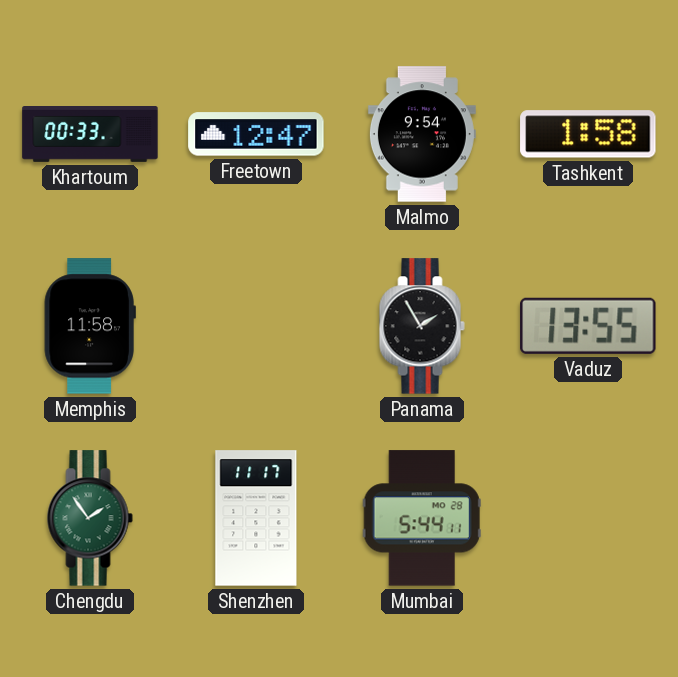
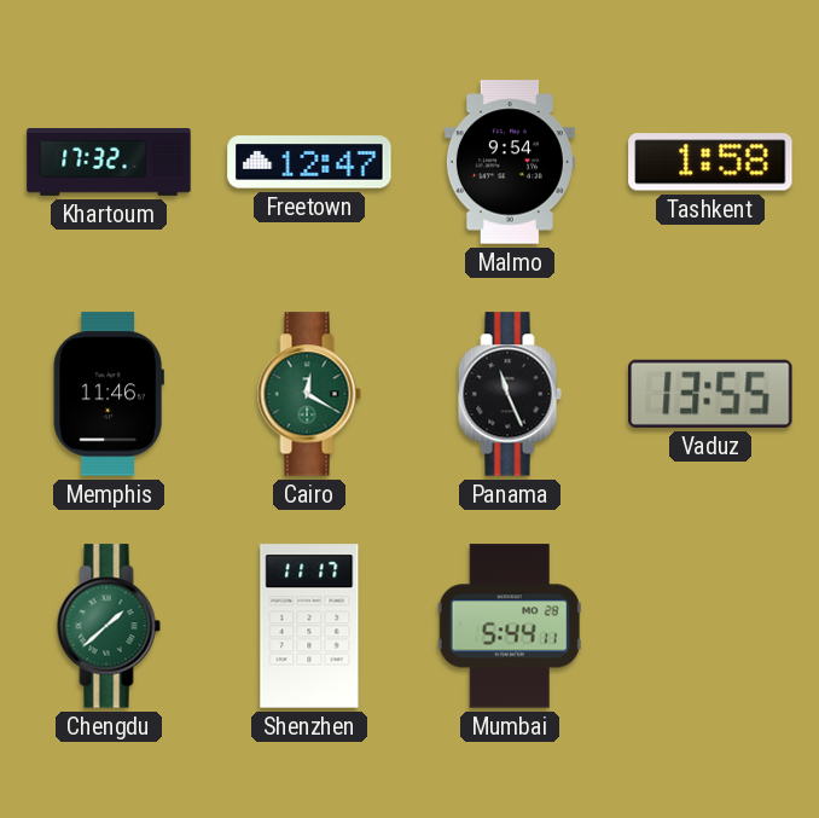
Khartoum: 00:33 -> 17:32 (109, 163)
Memphis: 11:58 -> 11:46 (109, 394)
Cairo: none -> 12:20 (309, 394)
Panama: 1:55 -> 11:26 (510, 394)
Chengdu: 1:54 -> 1:38 (109, 626)
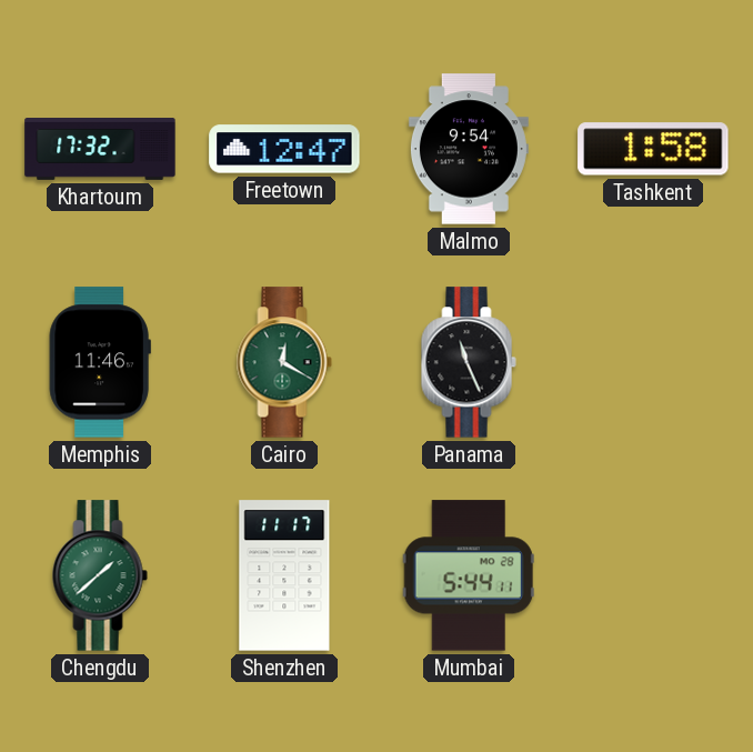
Vaduz: 13:55 -> none (710, 394)
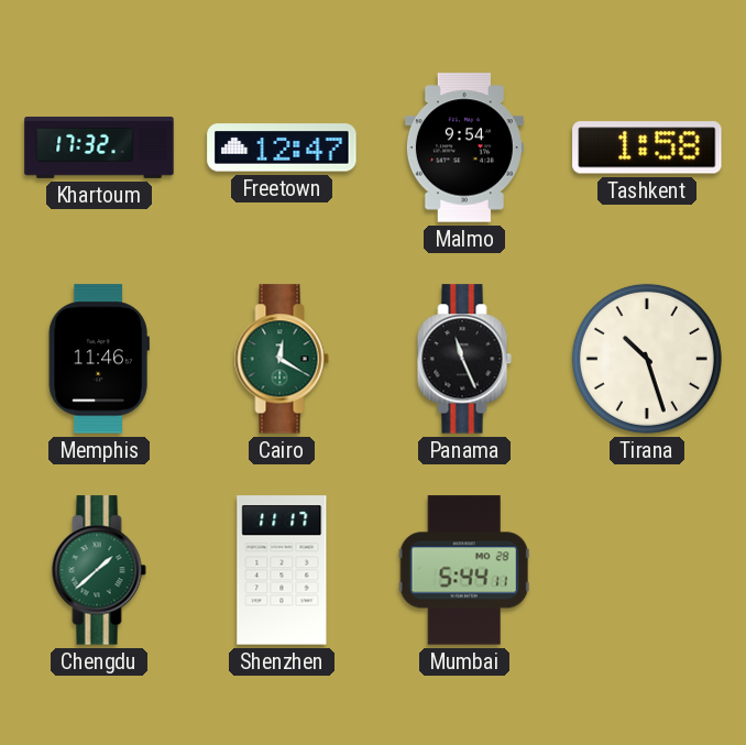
Tirana: none -> 10:27 (647, 359)
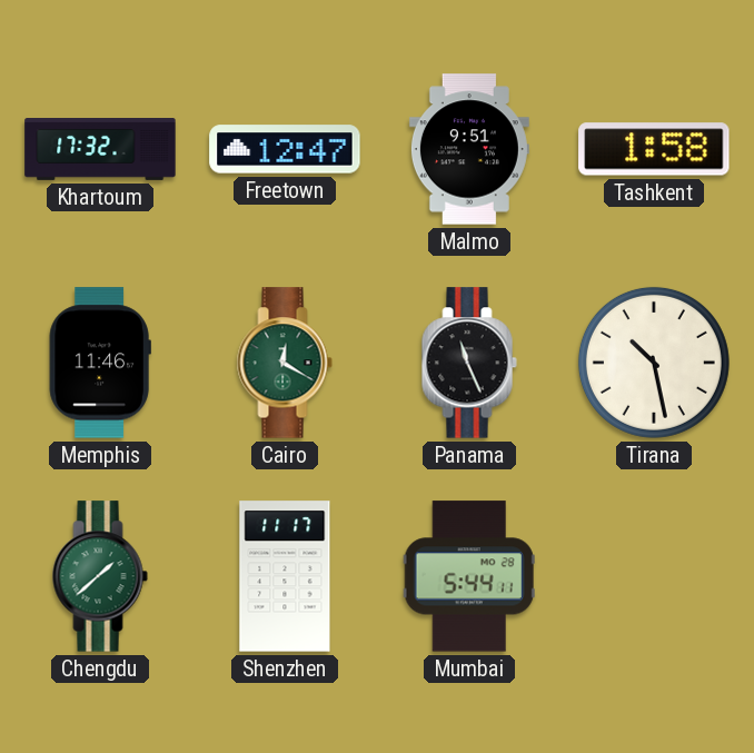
Malmo: 9:54 -> 9:51 (469, 149)
Tirana: 10:27 -> 10:28 (654, 363)
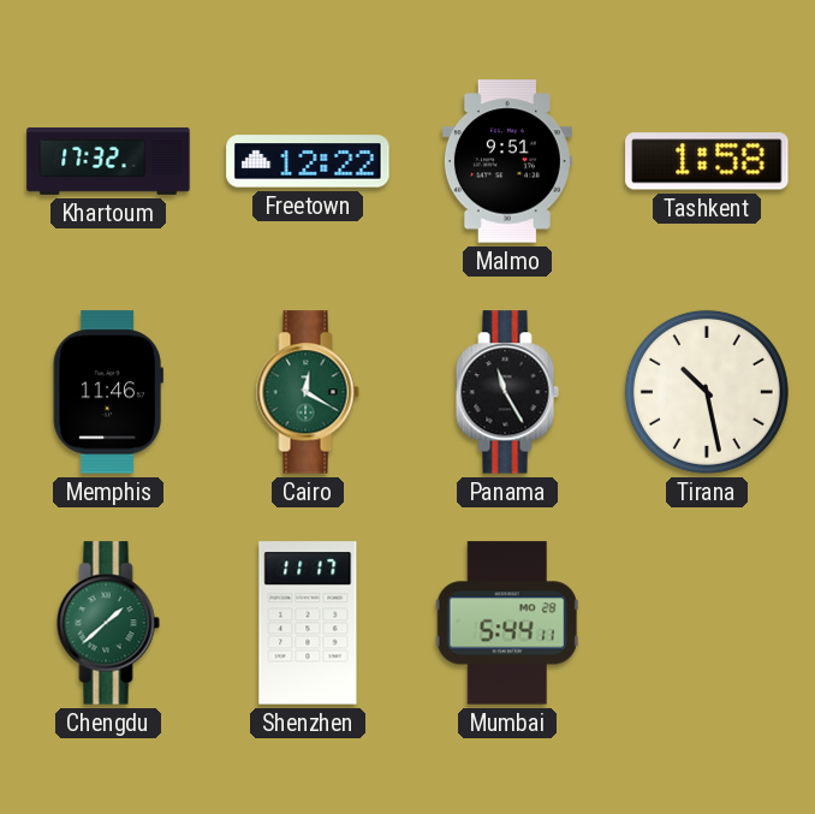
Freetown: 12:47 -> 12:22 (308, 161)
Panama: 11:26 -> 11:25 (507, 392)
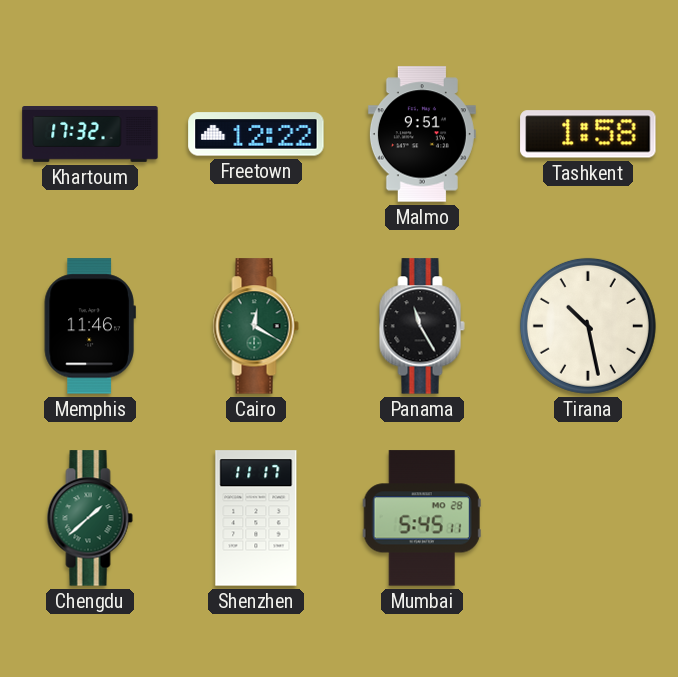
Mumbai: 5:44 -> 5:45 (422, 518)
